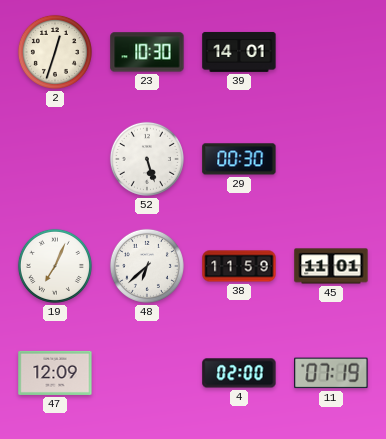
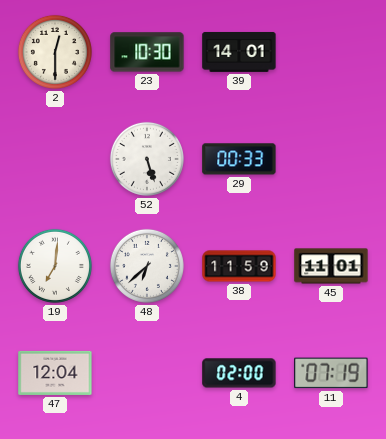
2: 12:33 -> 12:30 (55, 52)
29: 00:30 -> 00:33 (239, 159)
19: 7:04 -> 7:01 (55, 266)
47: 12:09 -> 12:04 (55, 373)
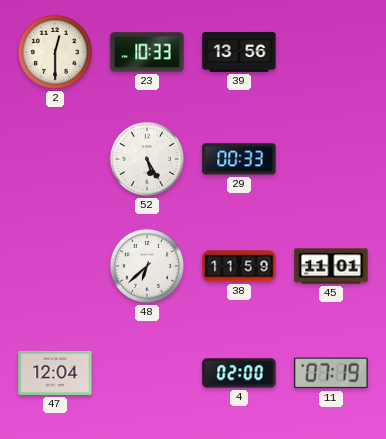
23: 10:30 -> 10:33 (147, 52)
39: 14:01 -> 13:56 (239, 52)
52: 5:27 -> 5:25 (147, 159)
19: 7:01 -> none (55, 266)
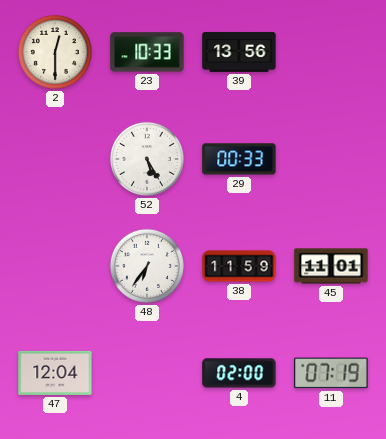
48: 6:38 -> 6:36 (147, 266)
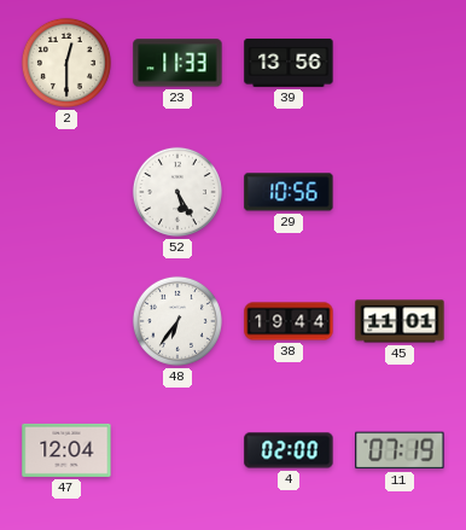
23: 10:33 -> 11:33 (177, 63)
29: 00:33 -> 10:56 (289, 192)
38: 11:59 -> 19:44 (289, 321)
